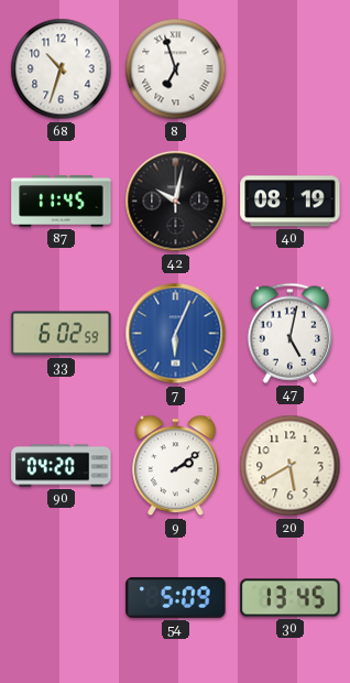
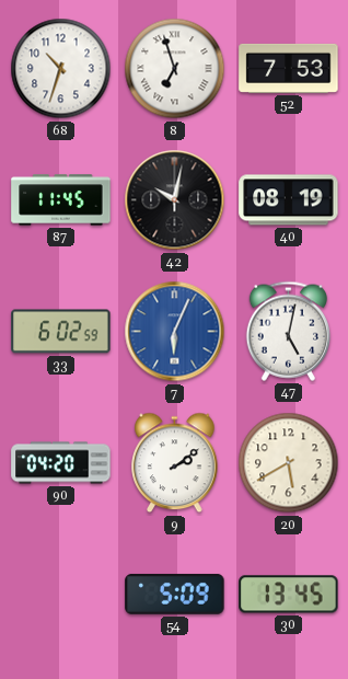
52: none -> 7:53 (289, 68)
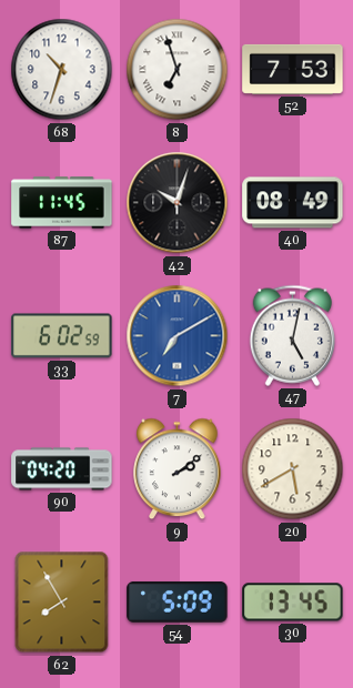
42: 10:02 -> 10:03 (178, 203)
40: 08:19 -> 08:49 (293, 203)
7: 6:04 -> 7:10 (178, 336)
62: none -> 7:55 (62, 603)
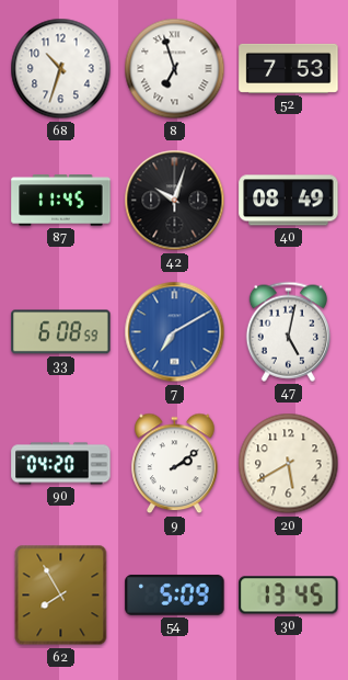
33: 6:02 -> 6:08 (61, 332)
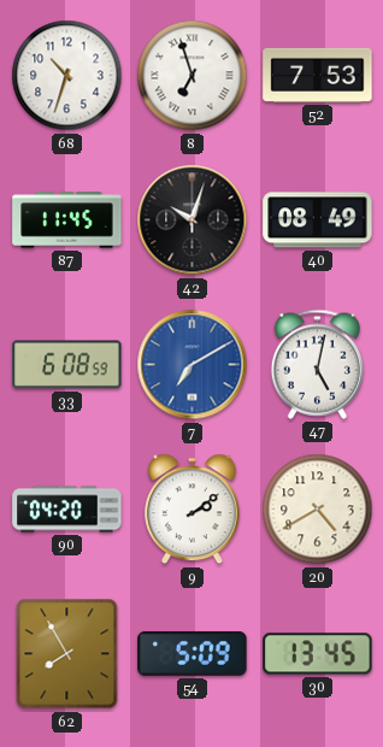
20: 5:40 -> 4:40 (318, 510)
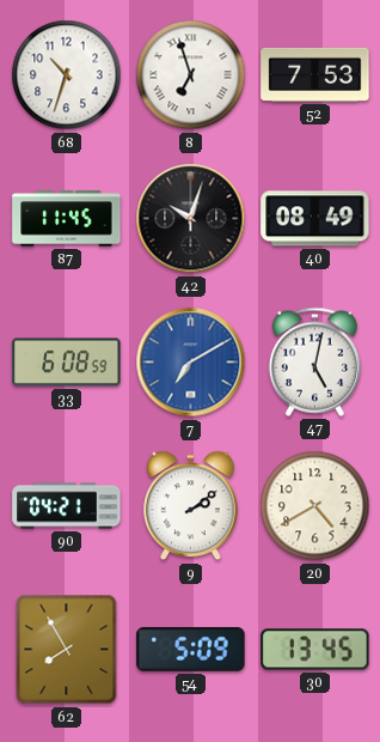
90: 04:20 -> 04:21 (67, 506)
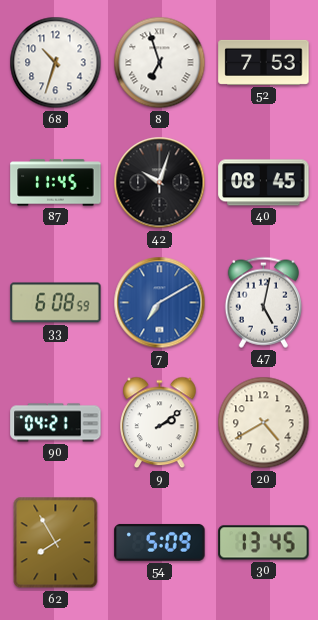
40: 08:49 -> 08:45 (264, 183)
